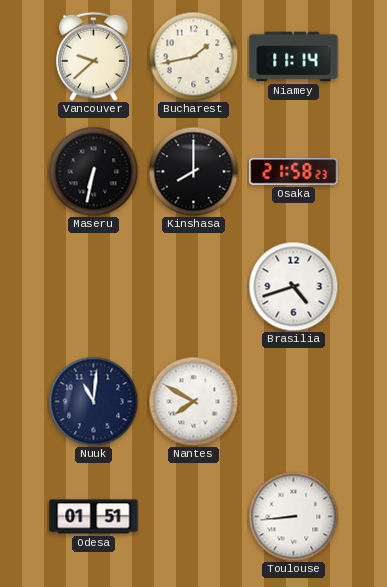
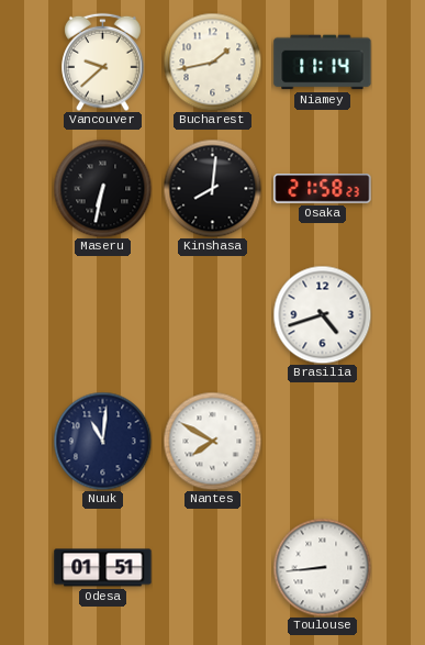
Kinshasa: 8:00 -> 8:01 (212, 188)
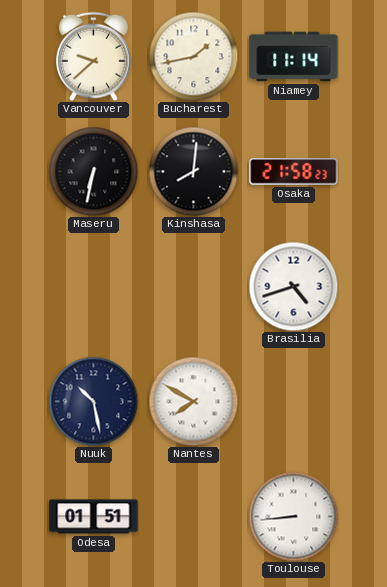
Nuuk: 11:01 -> 10:28 (93, 401)
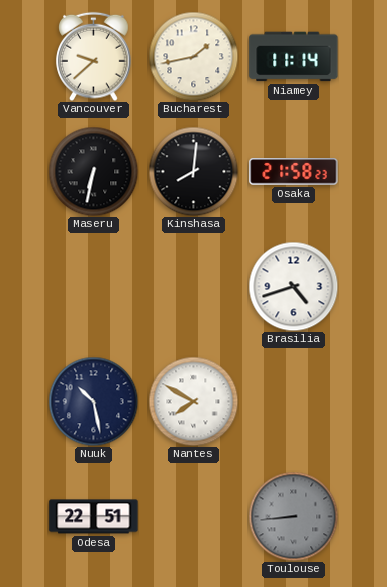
Odesa: 01:51 -> 22:51 (94, 517)
Toulouse dial: white -> grey (293, 516)
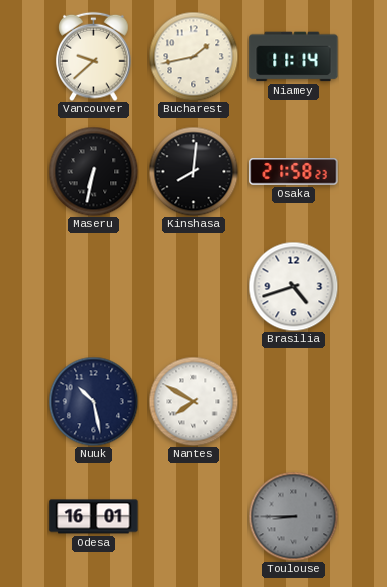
Odesa: 22:51 -> 16:01 (94, 517)
Toulouse: 8:44 -> 8:45 (293, 516)
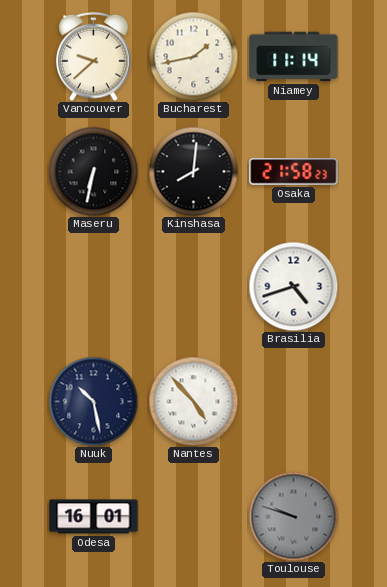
Nantes: 7:50 -> 4:53 (193, 401)
Toulouse: 8:45 -> 9:48 (293, 516)
